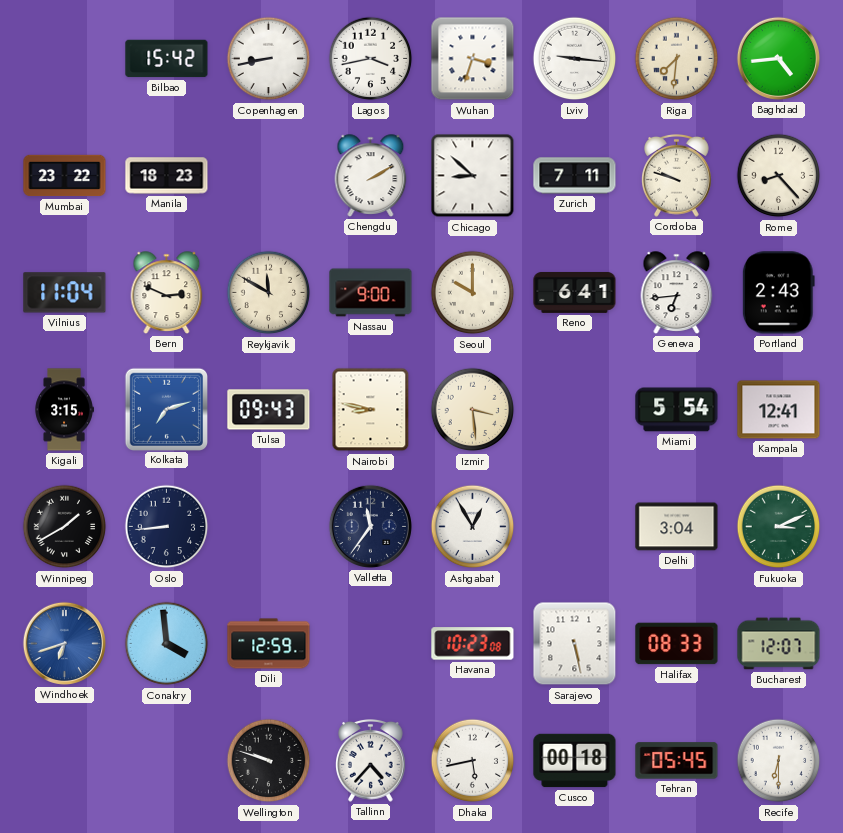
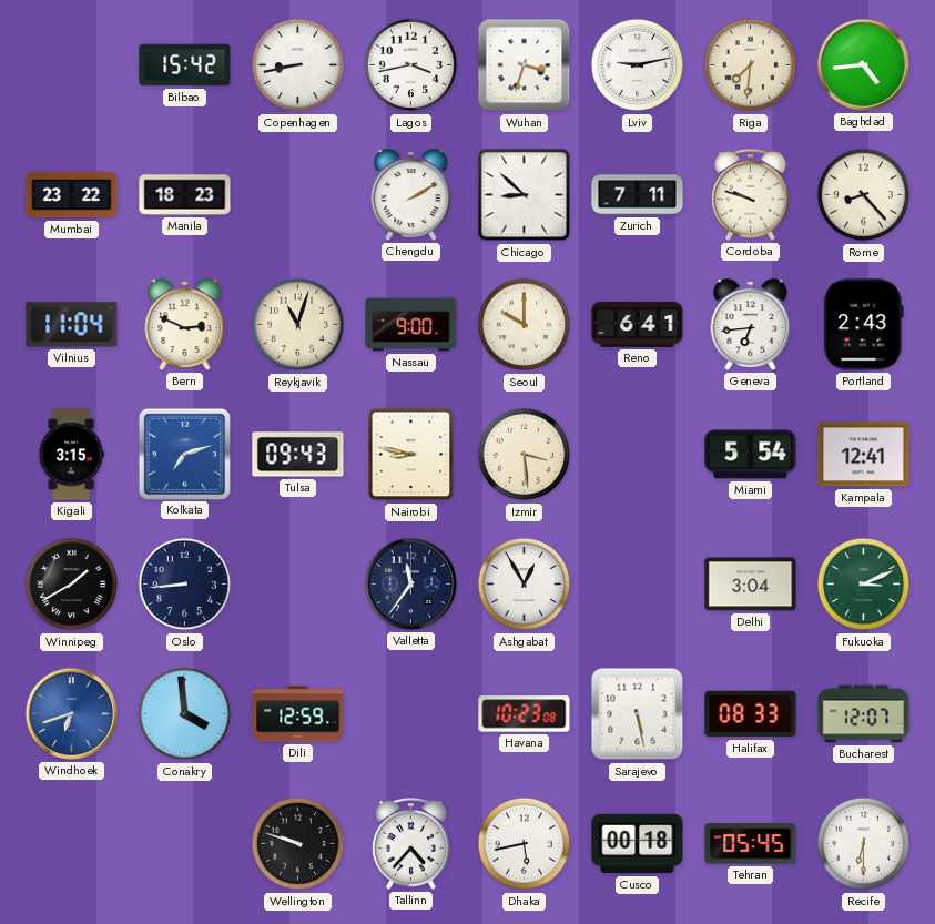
Lviv: 9:16 -> 9:13 (638, 65)
Reykjavik: 11:50 -> 11:03 (298, 325)
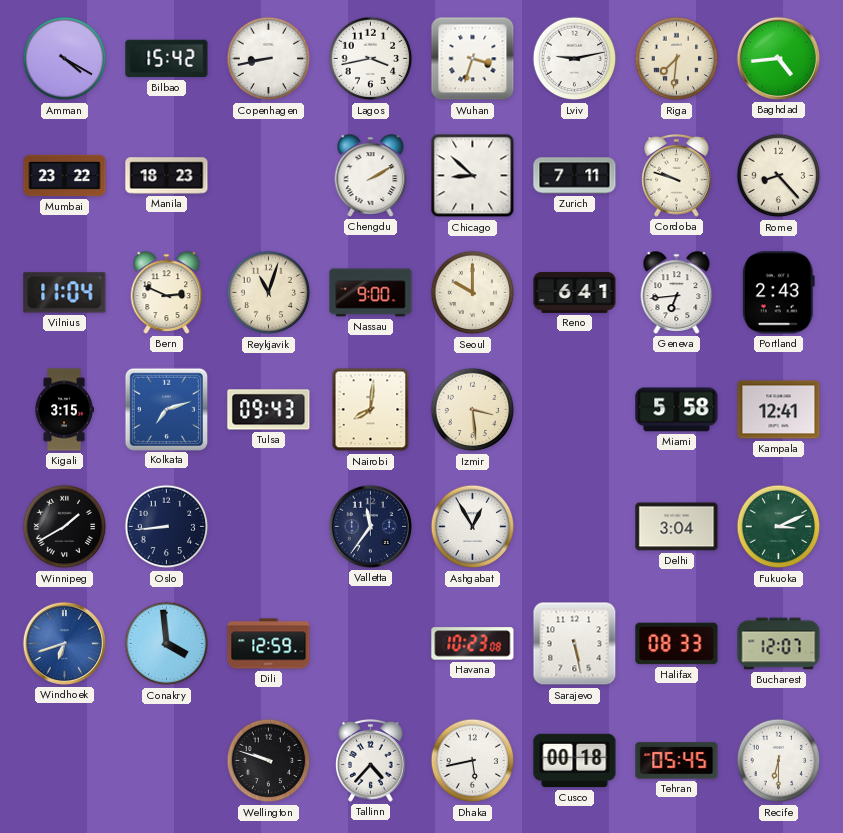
Amman: none -> 4:20 (65, 59)
Nairobi: 8:47 -> 8:01 (371, 410)
Miami: 5:54 -> 5:58 (677, 410)
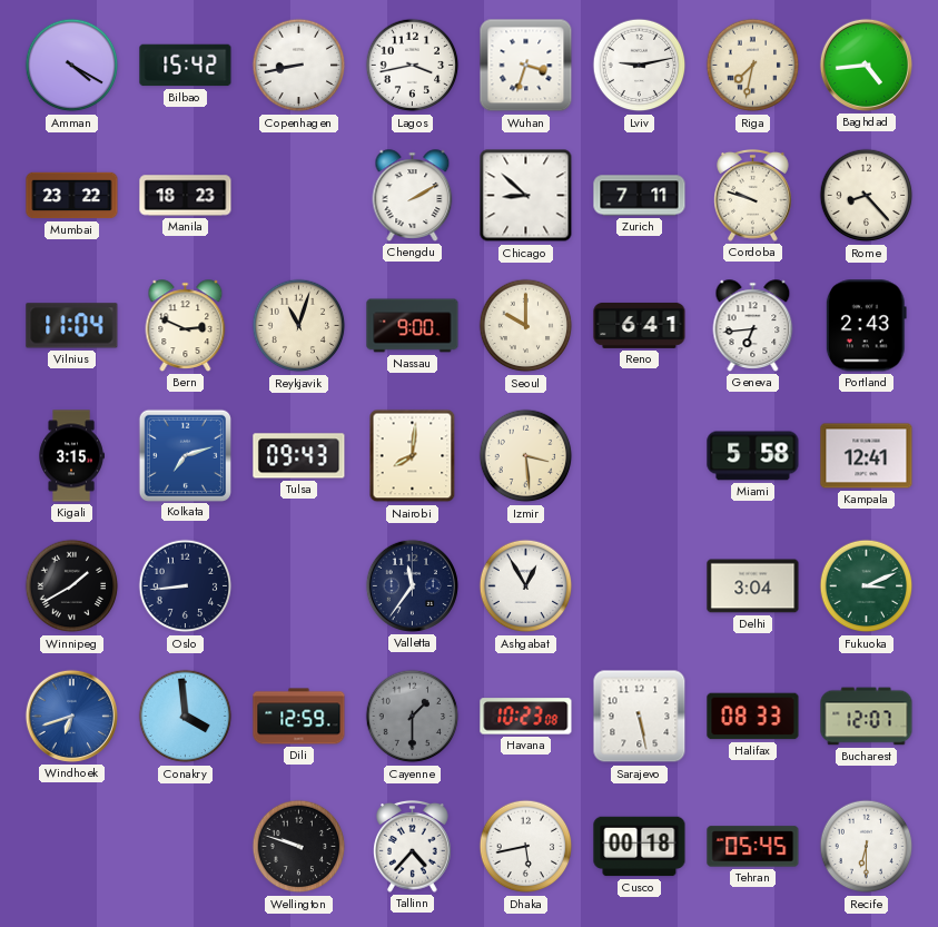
Riga: 7:31 -> 7:32 (753, 66)
Cayenne: none -> 1:30 (413, 717)
